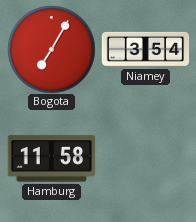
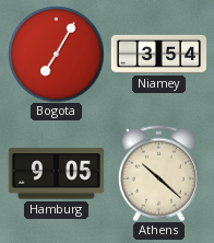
Hamburg: 11:58 -> 9:05 (56, 174)
Athens: none -> 10:22 (158, 173)
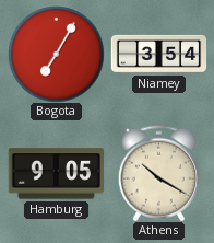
Athens: 10:22 -> 10:20 (158, 173)
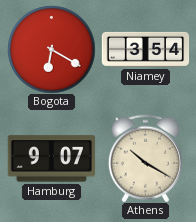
Bogota: 7:05 -> 6:20 (51, 49)
Hamburg: 9:05 -> 9:07 (51, 159)
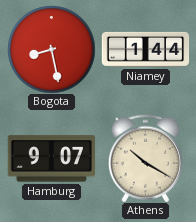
Bogota: 6:20 -> 8:28 (51, 49)
Niamey: 3:54 -> 1:44 (145, 49)
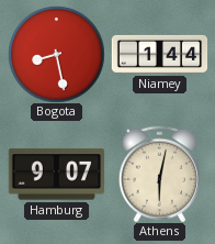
Athens: 10:20 -> 6:02 (159, 174)
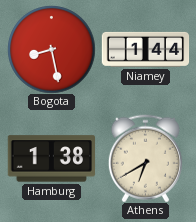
Hamburg: 9:07 -> 1:38 (51, 159)
Athens: 6:02 -> 6:40 (145, 158)
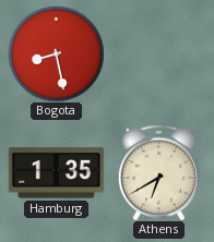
Niamey: 1:44 -> none (145, 49)
Hamburg: 1:38 -> 1:35 (56, 173)
